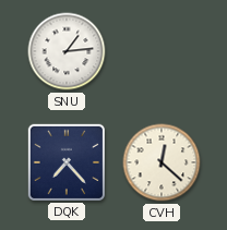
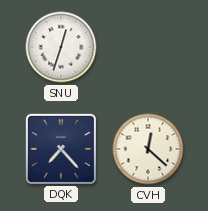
SNU: 1:14 -> 12:33 (61, 47)
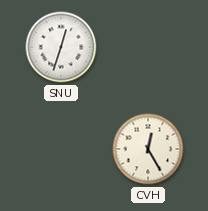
DQK: 7:23 -> none (60, 148)
CVH: 12:22 -> 12:25 (148, 149)
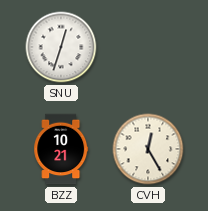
BZZ: none -> 10:21 (61, 149)
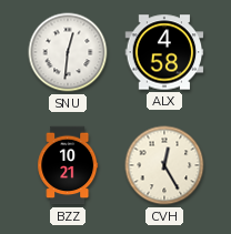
SNU: 12:33 -> 12:31 (68, 52)
ALX: none -> 4:58 (164, 52)
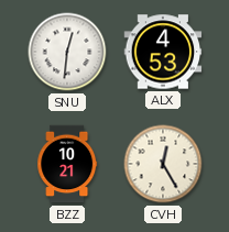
ALX: 4:58 -> 4:53 (163, 52)
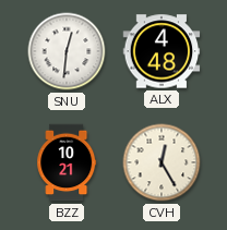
ALX: 4:53 -> 4:48 (162, 51)
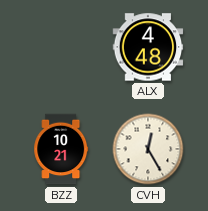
SNU: 12:31 -> none (67, 51)
